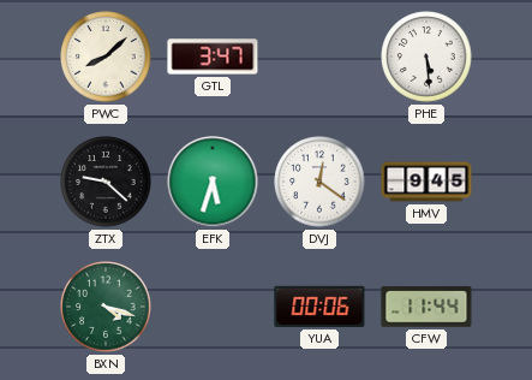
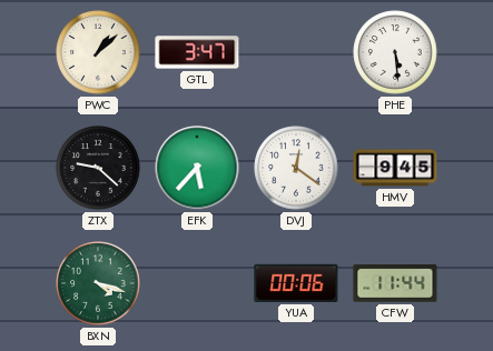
PWC: 8:08 -> 1:08 (98, 52)
EFK: 5:33 -> 5:37 (197, 168)
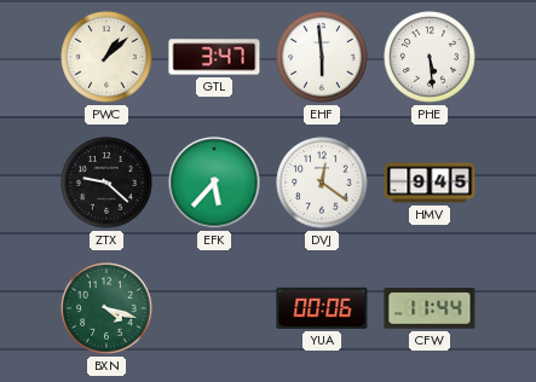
EHF: none -> 5:59 (322, 57)
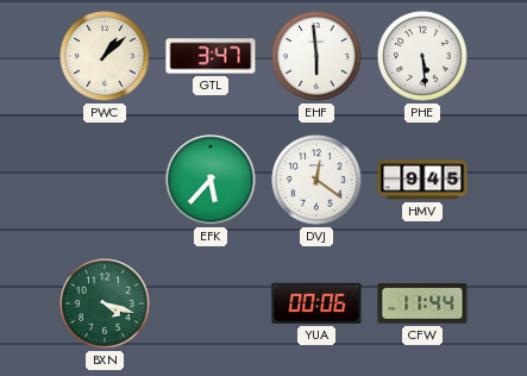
ZTX: 9:22 -> none (106, 183)
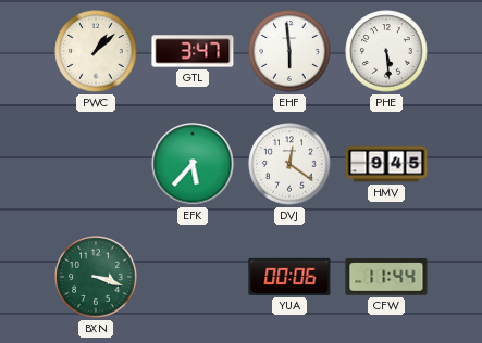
BXN: 4:18 -> 3:18 (96, 277)
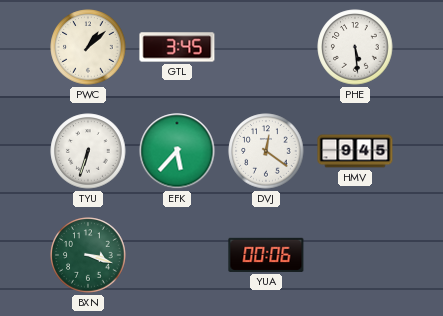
GTL: 3:47 -> 3:45 (177, 47)
EHF: 5:59 -> none (289, 51)
TYU: none -> 6:33 (88, 151)
CFW: 11:44 -> none (386, 277)
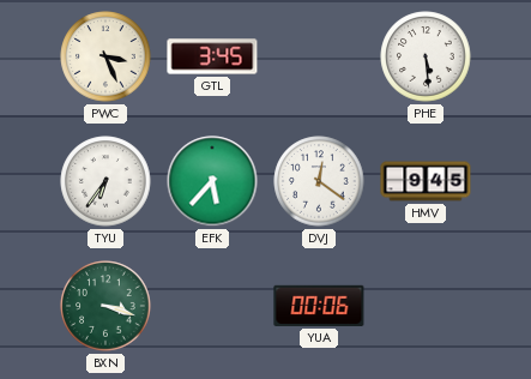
PWC: 1:08 -> 3:26 (105, 56)
TYU: 6:33 -> 6:36 (105, 181)
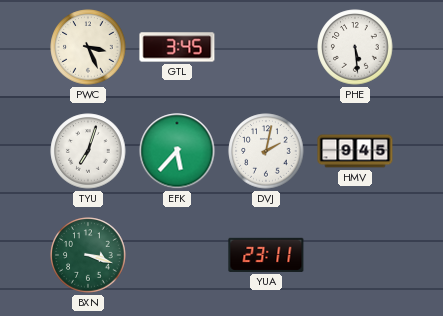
TYU: 6:36 -> 7:03 (88, 151)
DVJ: 12:21 -> 2:02 (266, 151)
YUA: 00:06 -> 23:11 (266, 255)
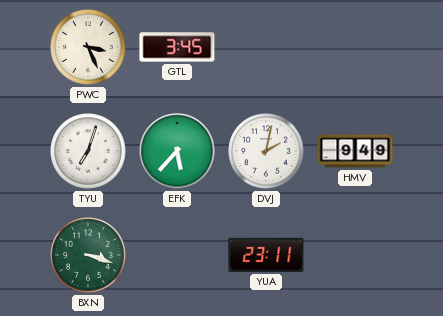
PHE: 5:29 -> none (355, 47)
HMV: 9:45 -> 9:49 (355, 151)
